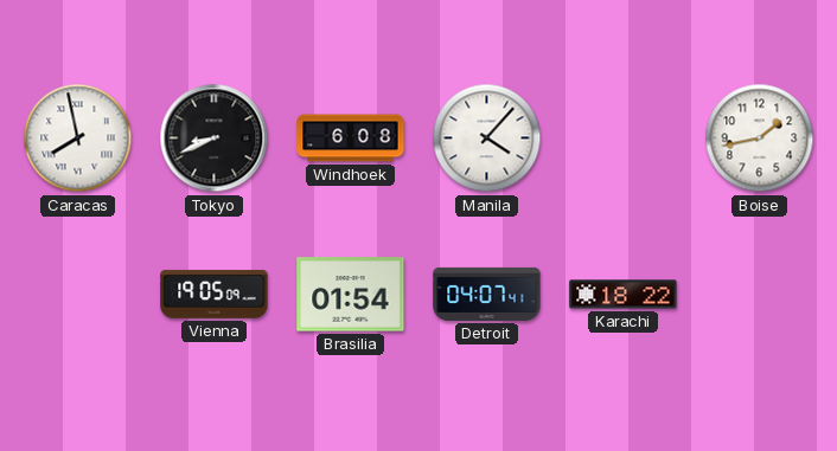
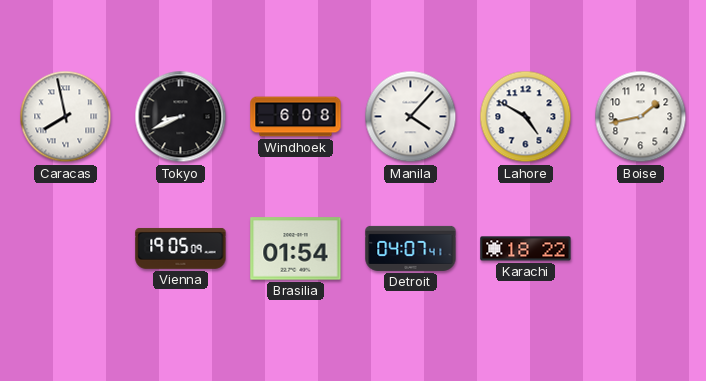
Lahore: none -> 4:50 (526, 117)
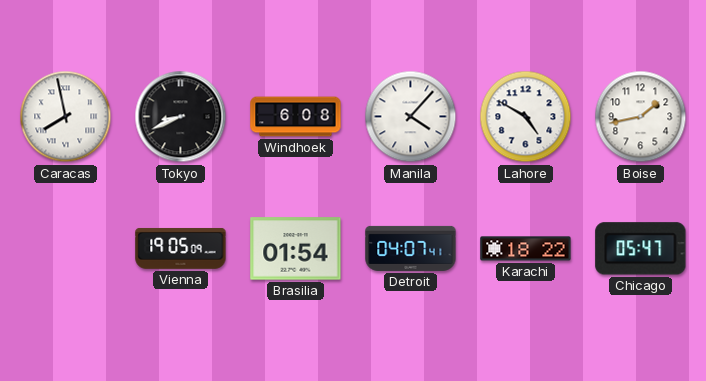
Chicago: none -> 05:47 (641, 249)
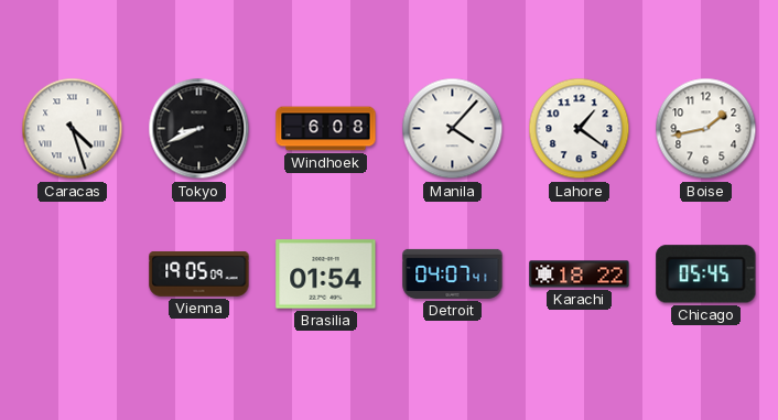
Caracas: 7:58 -> 4:27 (73, 129)
Lahore: 4:50 -> 1:21 (580, 129)
Chicago: 05:47 -> 05:45 (706, 274)
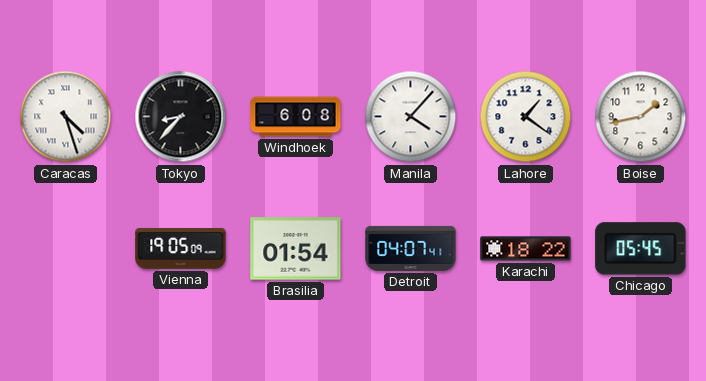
Tokyo: 8:41 -> 8:37 (181, 117)
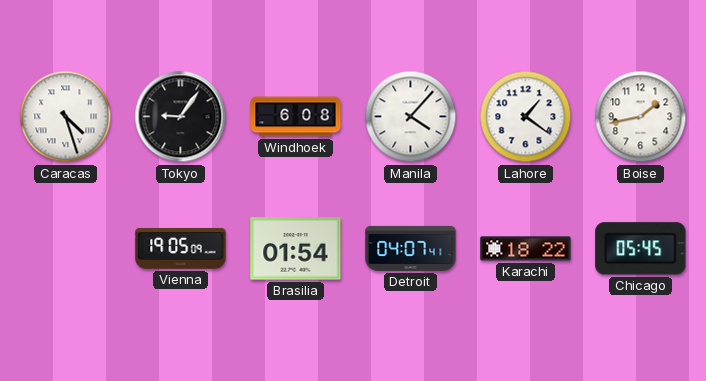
Tokyo: 8:37 -> 9:06 (181, 117)
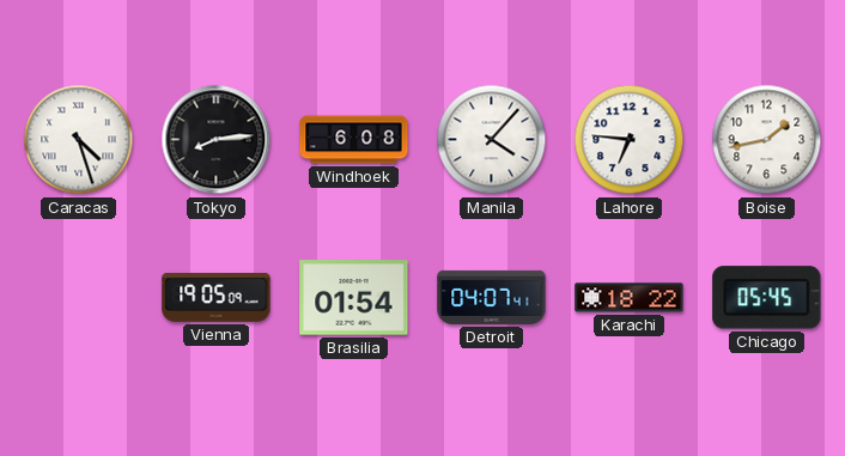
Tokyo: 9:06 -> 8:14 (217, 140)
Lahore: 1:21 -> 6:46 (630, 140)
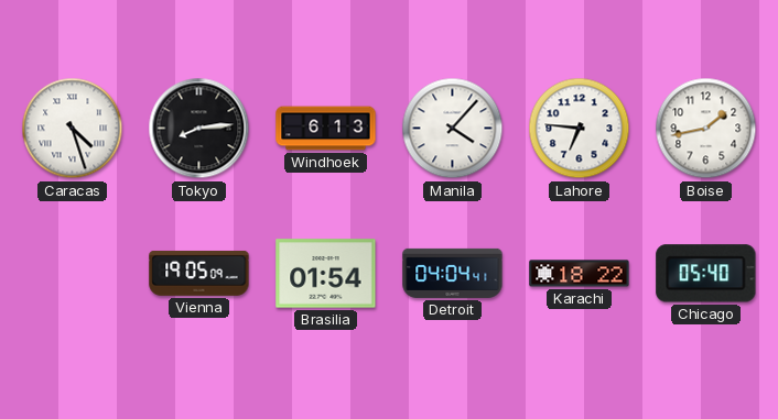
Windhoek: 6:08 -> 6:13 (326, 129)
Detroit: 04:07 -> 04:04 (453, 273)
Chicago: 05:45 -> 05:40 (706, 274)
